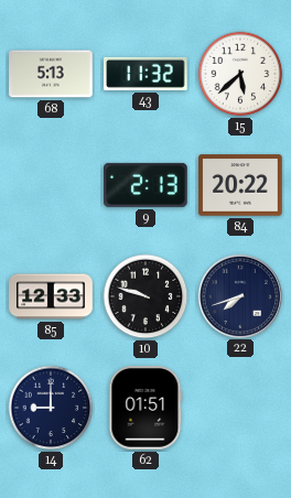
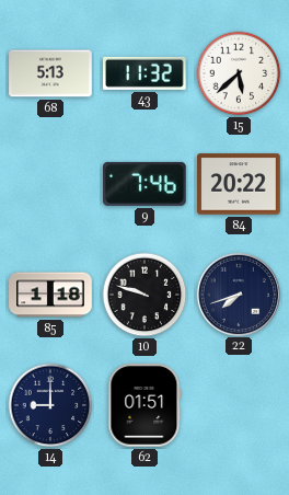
9: 2:13 -> 7:46 (146, 184)
85: 12:33 -> 1:18 (50, 295)
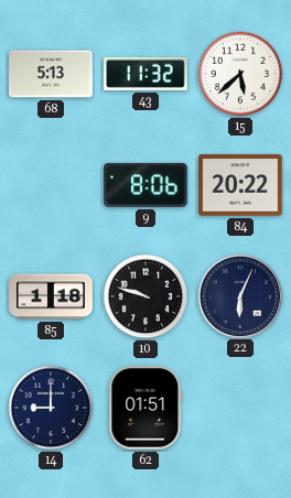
9: 7:46 -> 8:06 (147, 185)
22: 7:42 -> 6:04 (239, 295)
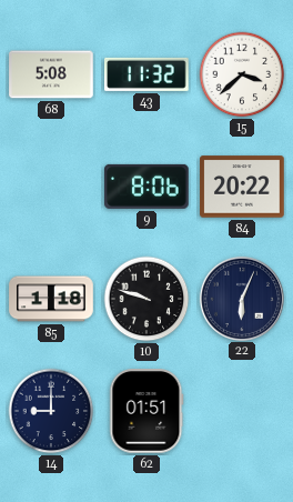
68: 5:13 -> 5:08 (51, 74)
15: 5:38 -> 3:38 (242, 74)
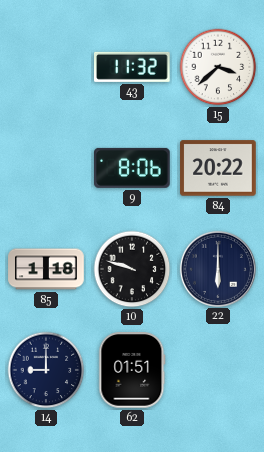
68: 5:08 -> none (51, 74)
22: 6:04 -> 6:00 (217, 268)
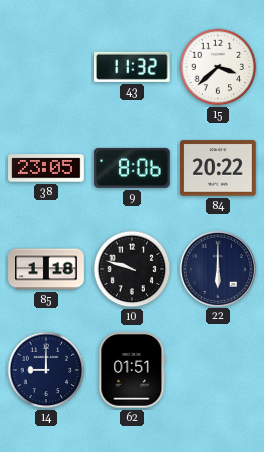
38: none -> 23:05 (46, 168)
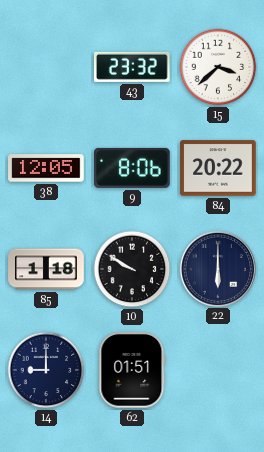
43: 11:32 -> 23:32 (133, 67)
38: 23:05 -> 12:05 (46, 168)
10: 9:48 -> 9:50 (132, 269)
